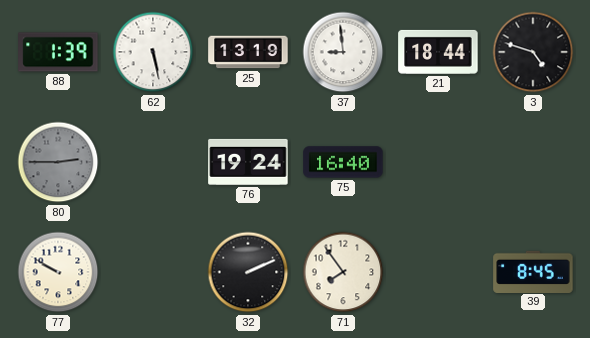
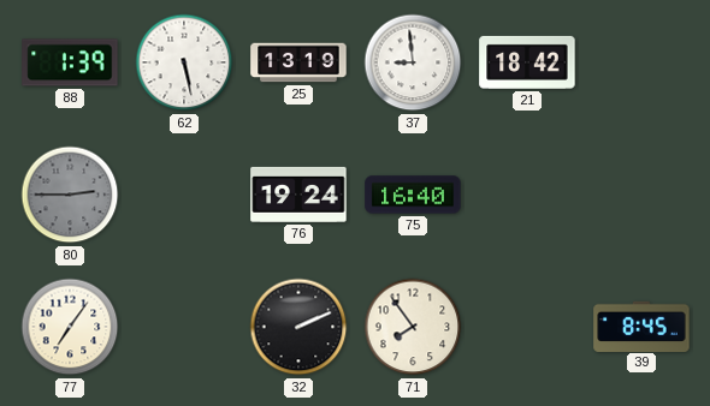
21: 18:44 -> 18:42 (527, 62)
3: 4:48 -> none (533, 52)
77: 9:50 -> 7:06 (70, 327)
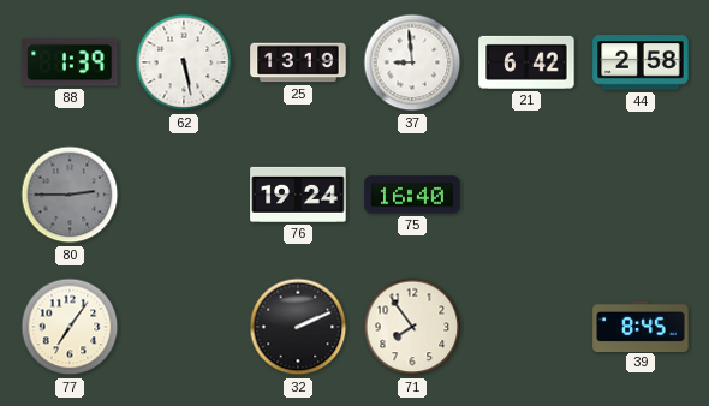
21: 18:42 -> 6:42 (526, 62)
44: none -> 2:58 (641, 62)
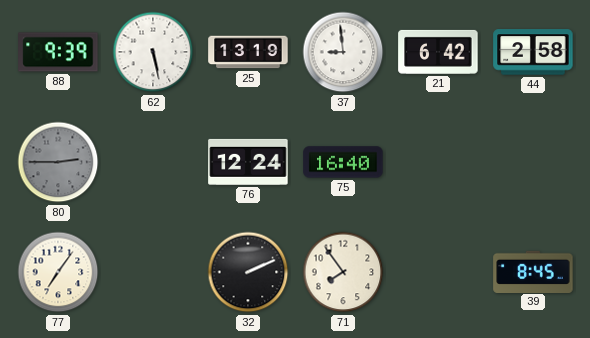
88: 1:39 -> 9:39 (58, 52)
76: 19:24 -> 12:24 (248, 162)
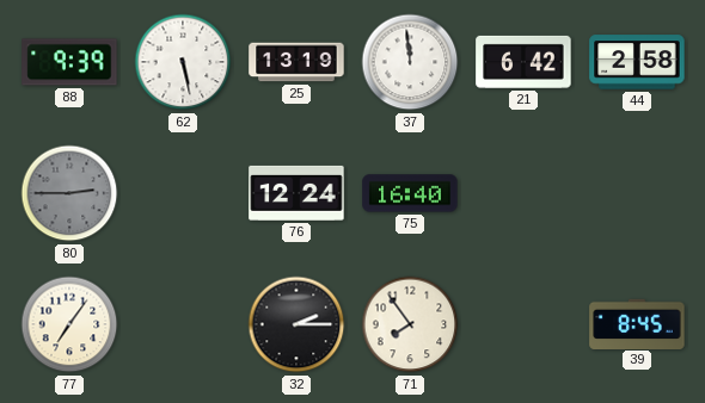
37: 8:59 -> 11:59 (410, 62)
32: 2:11 -> 2:15 (296, 324)
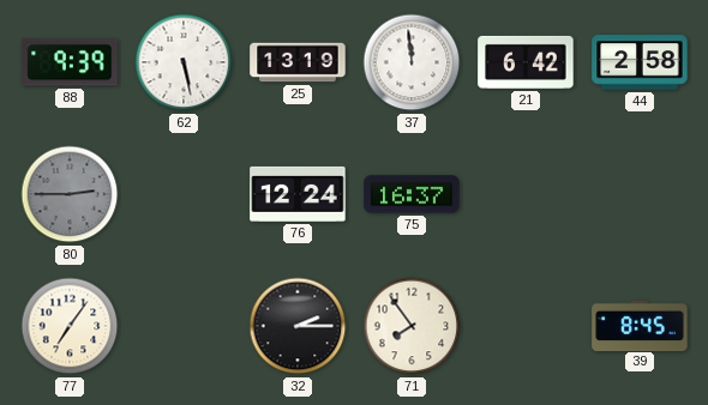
75: 16:40 -> 16:37 (412, 194)
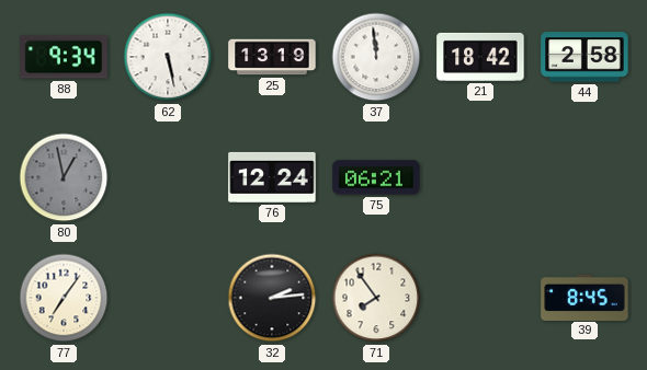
88: 9:39 -> 9:34 (64, 57)
21: 6:42 -> 18:42 (480, 57)
80: 2:45 -> 12:58 (64, 177)
75: 16:37 -> 06:21 (376, 177)
32: 2:15 -> 2:14 (272, 298)
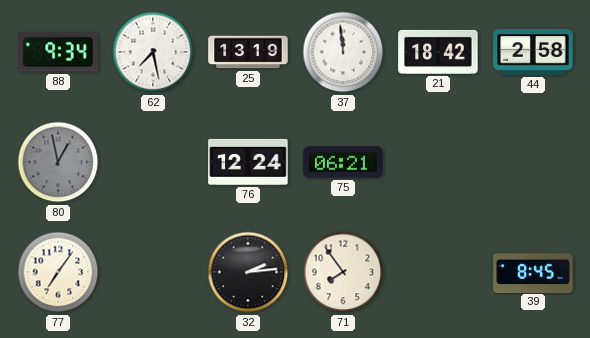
62: 5:28 -> 7:28 (153, 52)
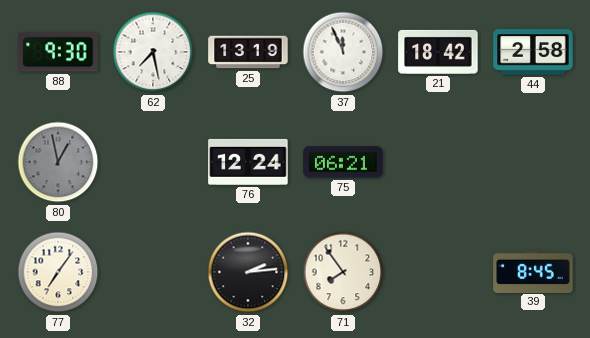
88: 9:34 -> 9:30 (58, 52)
37: 11:59 -> 11:56 (343, 52)
